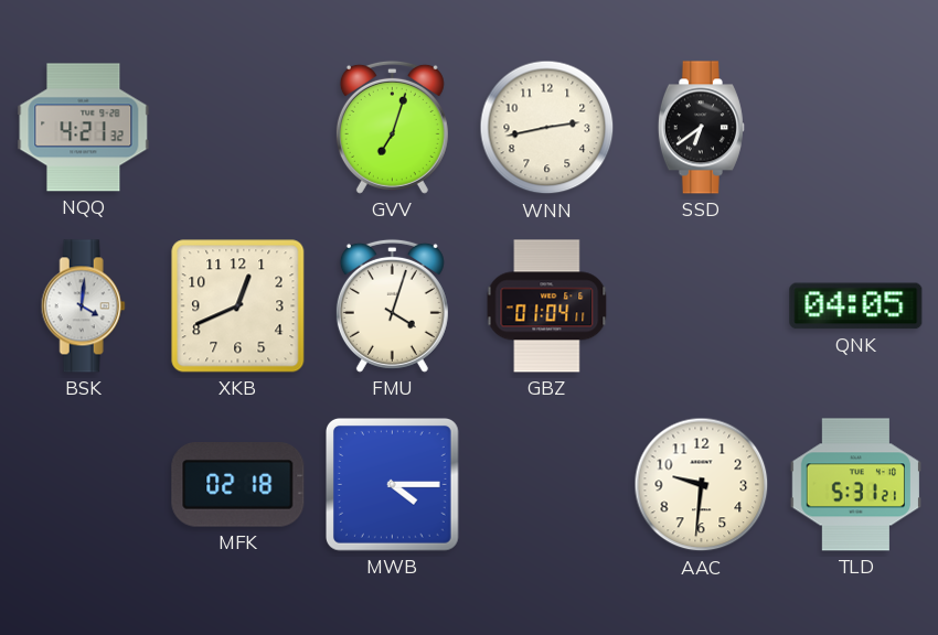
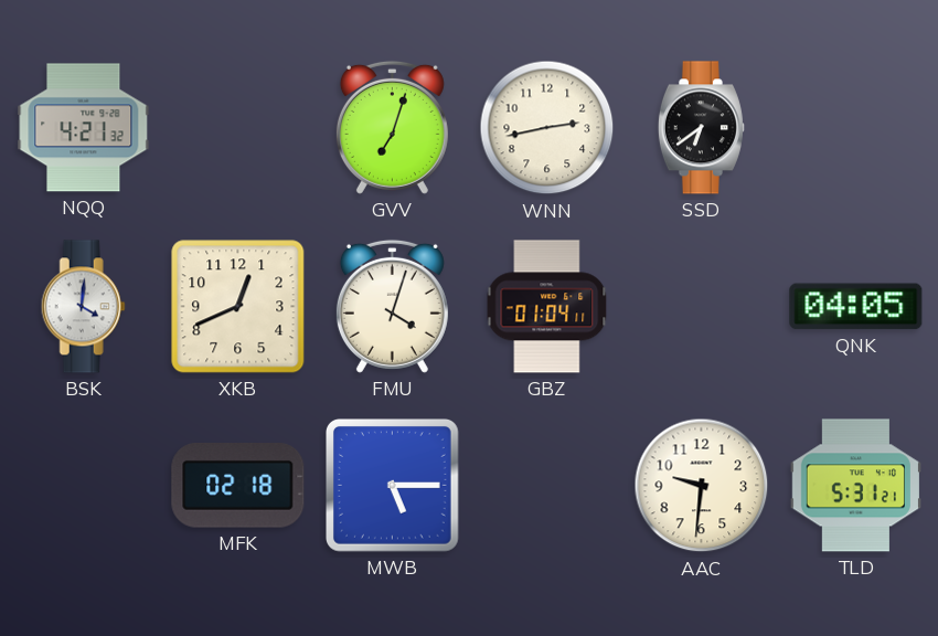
MWB: 4:15 -> 5:15 (393, 486)
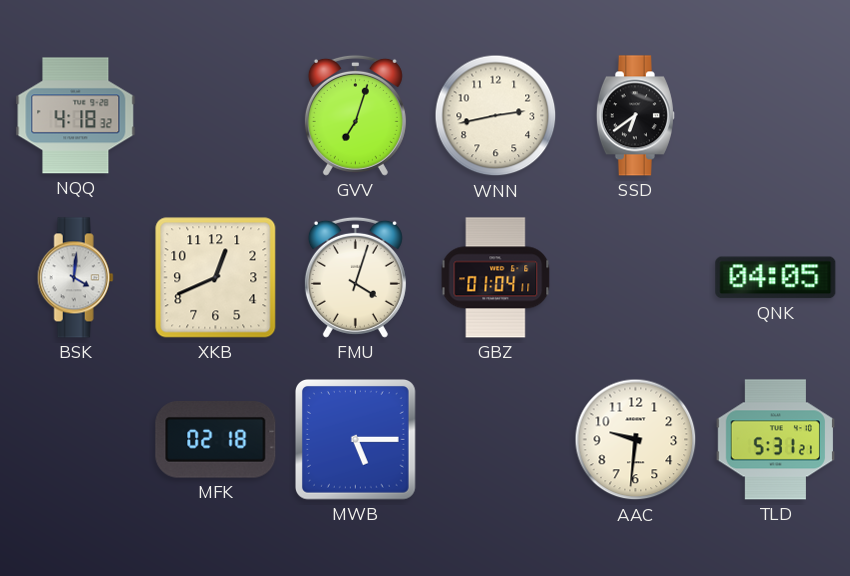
NQQ: 4:21 -> 4:18 (76, 116)
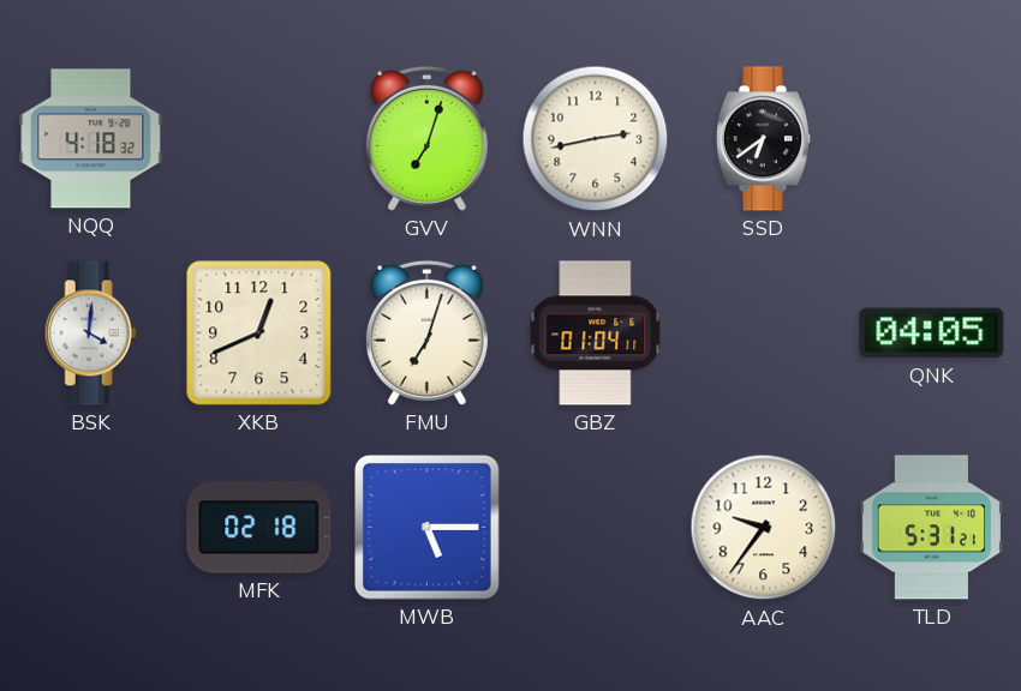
FMU: 4:03 -> 7:03 (426, 332)
AAC: 9:31 -> 9:36 (764, 528)
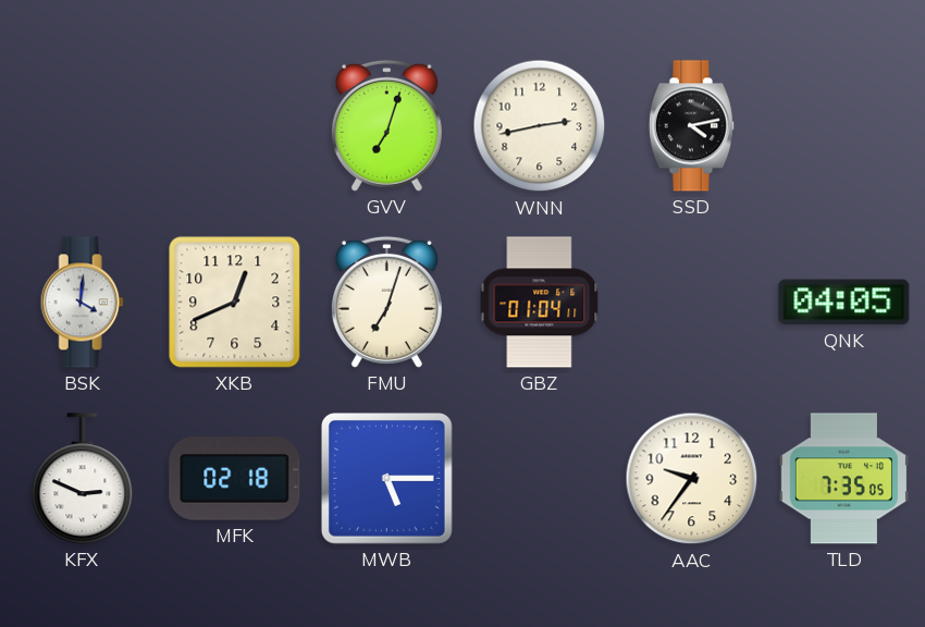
NQQ: 4:18 -> none (91, 139)
SSD: 6:39 -> 4:13 (691, 126)
KFX: none -> 2:49 (83, 479)
TLD: 5:31 -> 7:35 (843, 479)
